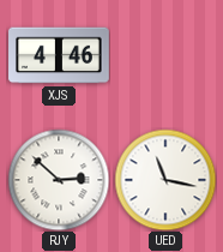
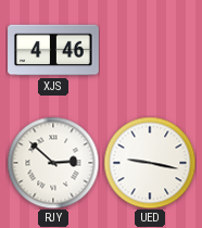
UED: 11:17 -> 9:17 (150, 163)
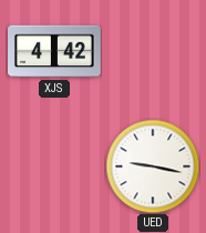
XJS: 4:46 -> 4:42 (54, 51)
RJY: 2:52 -> none (53, 163)
